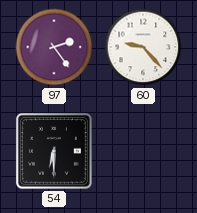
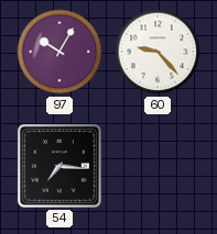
97: 2:24 -> 10:05 (59, 52)
54: 6:30 -> 7:16 (59, 166)
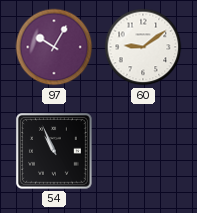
60: 9:23 -> 9:09 (143, 47)
54: 7:16 -> 10:56 (54, 151)
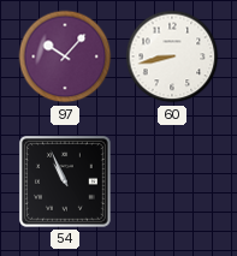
97: 10:05 -> 10:07 (65, 56)
60: 9:09 -> 8:43 (172, 56)
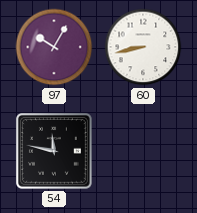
97: 10:07 -> 10:05 (54, 47)
54: 10:56 -> 11:47 (54, 151)
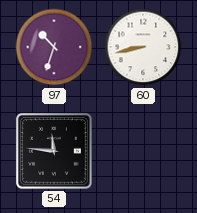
97: 10:05 -> 10:33 (54, 47)
54: 11:47 -> 11:46 (54, 151)
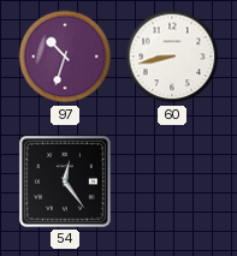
54: 11:46 -> 12:24 (65, 181)
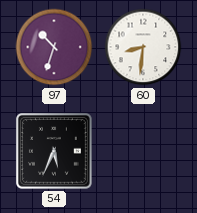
60: 8:43 -> 8:31 (143, 47)
54: 12:24 -> 5:34 (54, 151)
